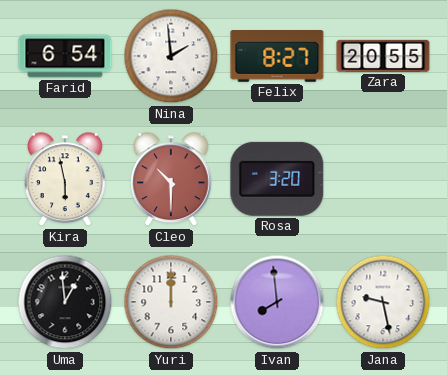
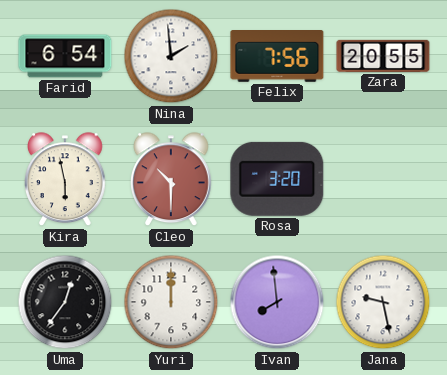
Felix: 8:27 -> 7:56 (277, 57)
Uma: 12:59 -> 12:36 (65, 302)
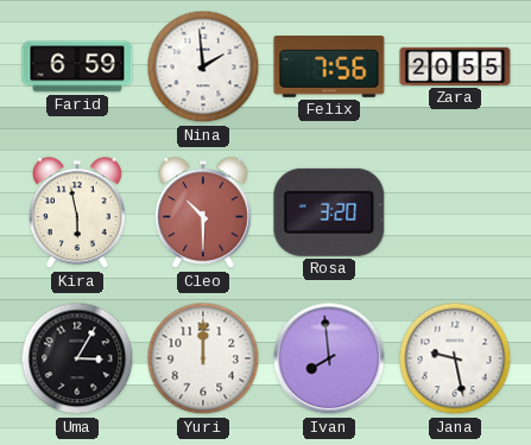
Farid: 6:54 -> 6:59 (77, 66)
Uma: 12:36 -> 3:05 (77, 358)
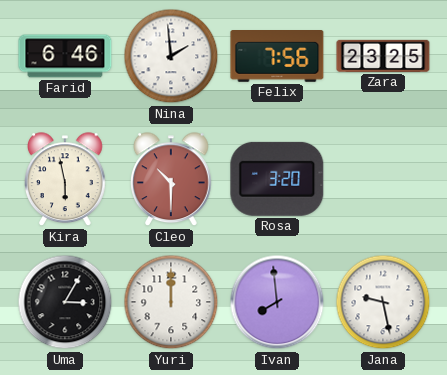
Farid: 6:59 -> 6:46 (65, 56)
Zara: 20:55 -> 23:25 (383, 56)
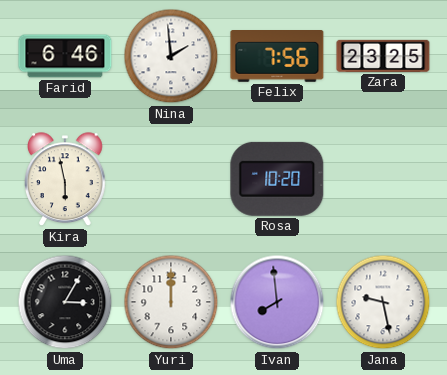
Cleo: 10:30 -> none (172, 180)
Rosa: 3:20 -> 10:20 (277, 179)
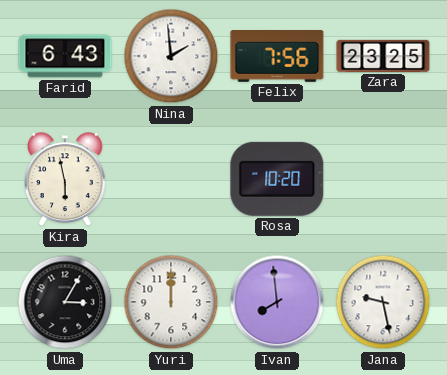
Farid: 6:46 -> 6:43 (65, 56)
